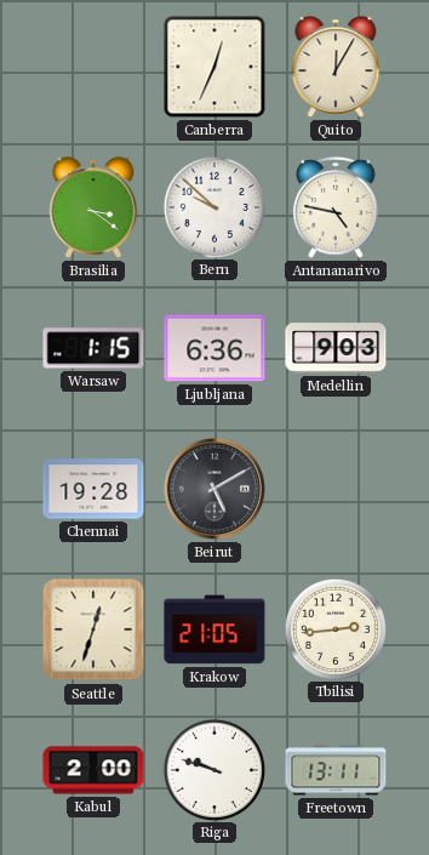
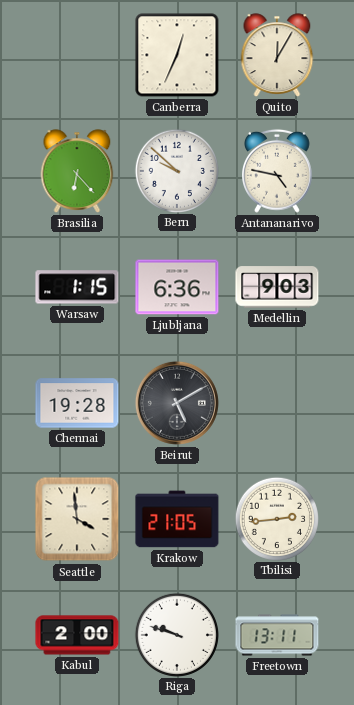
Brasilia: 3:21 -> 6:23 (77, 171)
Seattle: 12:33 -> 3:59 (77, 519)
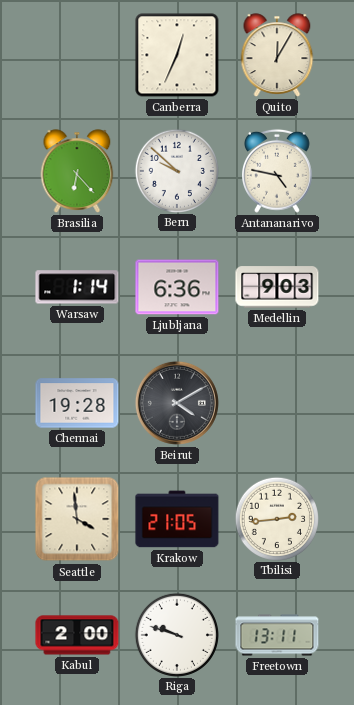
Warsaw: 1:15 -> 1:14 (77, 287)
Beirut: 5:10 -> 4:10 (177, 403)
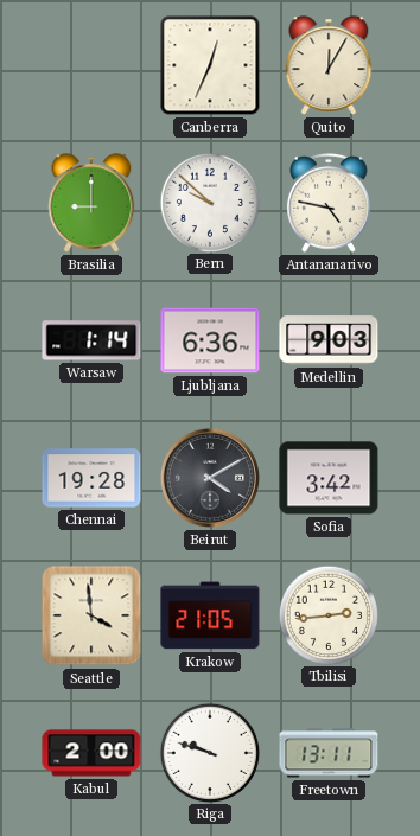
Brasilia: 6:23 -> 9:00 (91, 203)
Sofia: none -> 3:42 (329, 478)
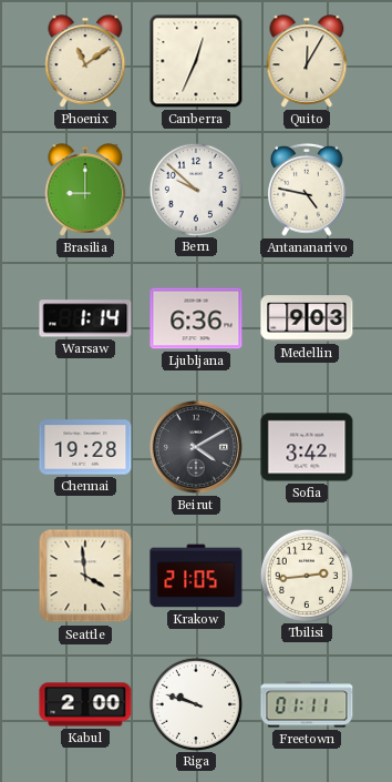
Phoenix: none -> 11:09 (85, 61)
Freetown: 13:11 -> 01:11 (307, 704)
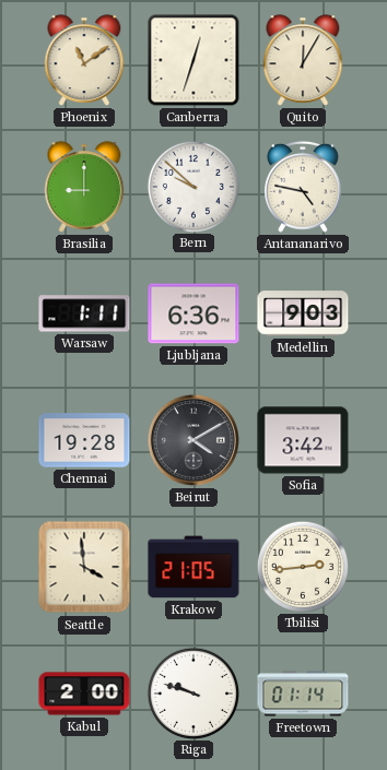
Canberra: 12:34 -> 12:33 (193, 60)
Warsaw: 1:14 -> 1:11 (84, 313)
Freetown: 01:11 -> 01:14 (303, 694)
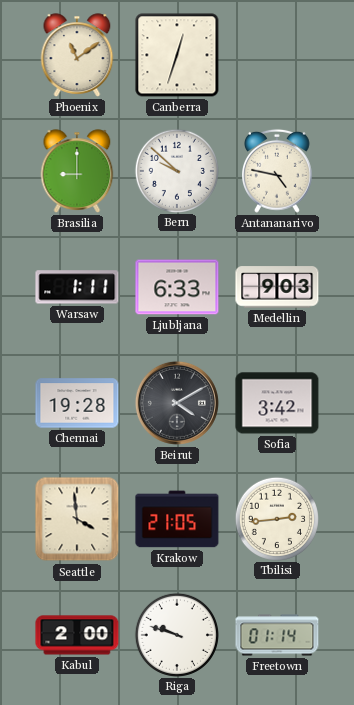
Quito: 12:05 -> none (303, 60)
Ljubljana: 6:36 -> 6:33 (177, 287)
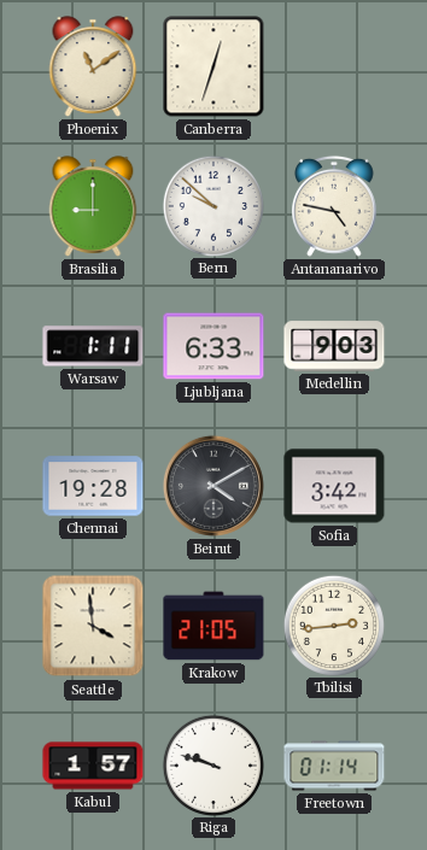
Kabul: 2:00 -> 1:57 (93, 766)
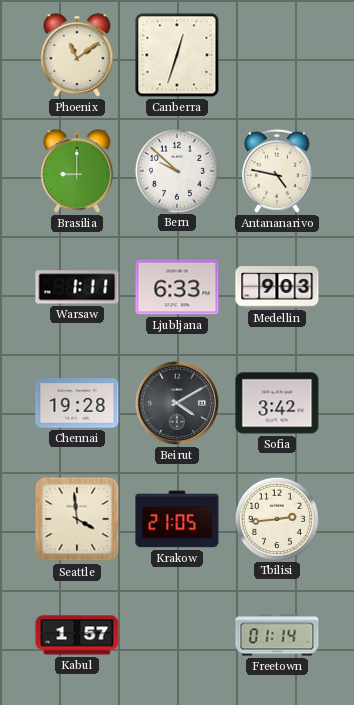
Riga: 9:48 -> none (212, 764)
